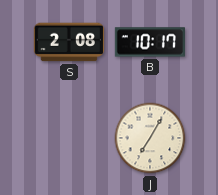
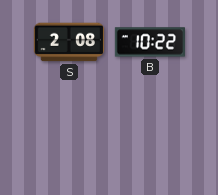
B: 10:17 -> 10:22 (149, 42)
J: 7:05 -> none (150, 138)
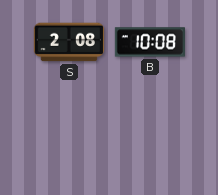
B: 10:22 -> 10:08 (149, 42)
